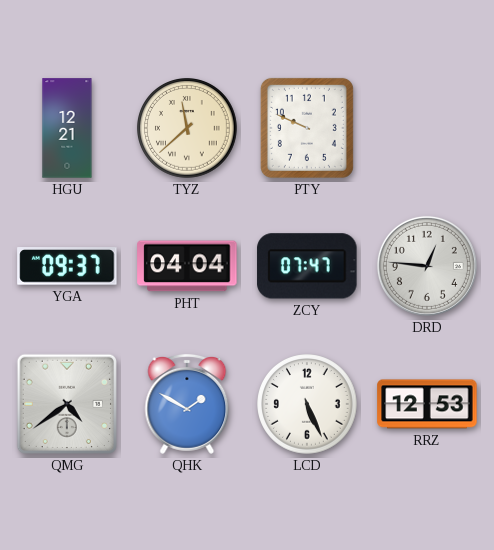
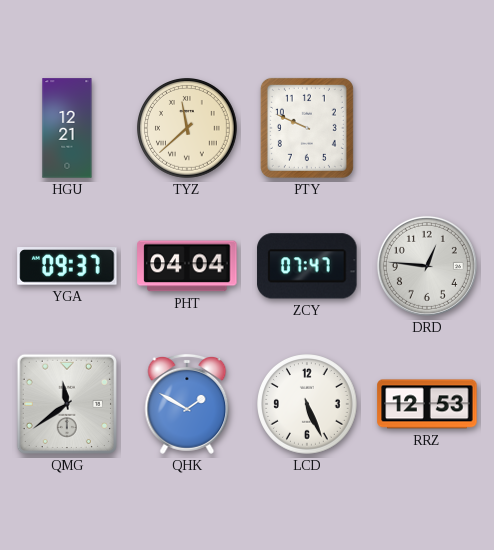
QMG: 4:39 -> 11:39 (67, 404)
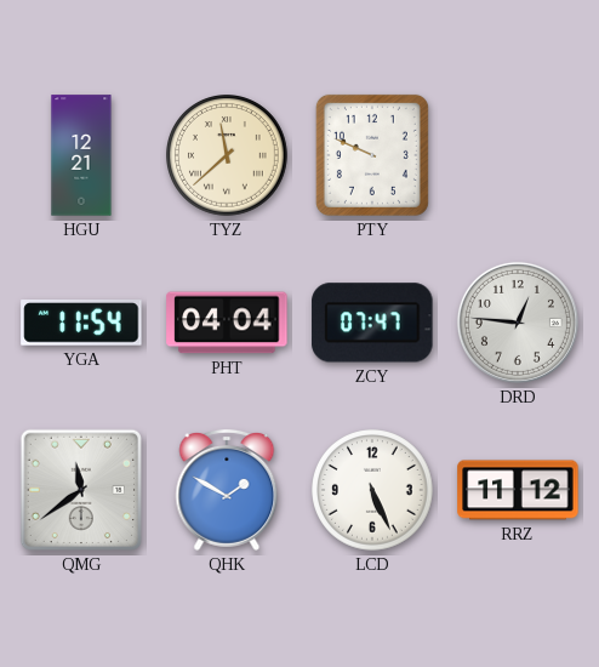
YGA: 09:37 -> 11:54 (81, 323)
RRZ: 12:53 -> 11:12 (518, 490)
